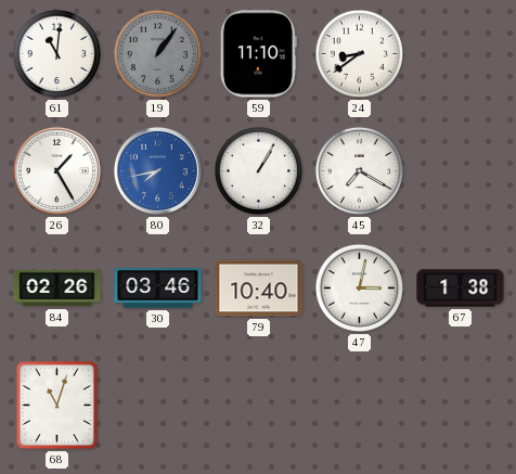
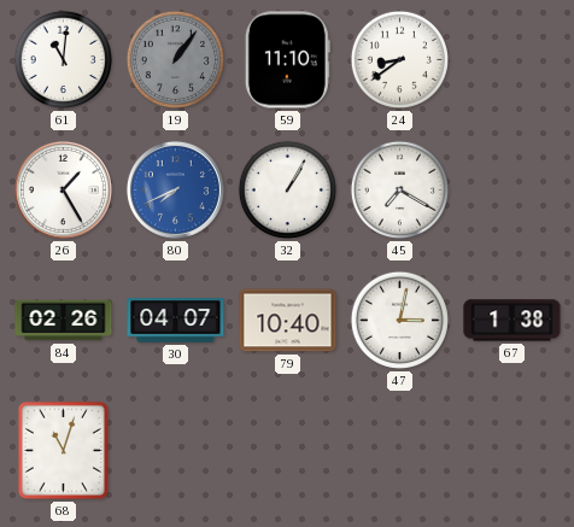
80: 7:43 -> 7:41 (175, 189)
30: 03:46 -> 04:07 (176, 321)
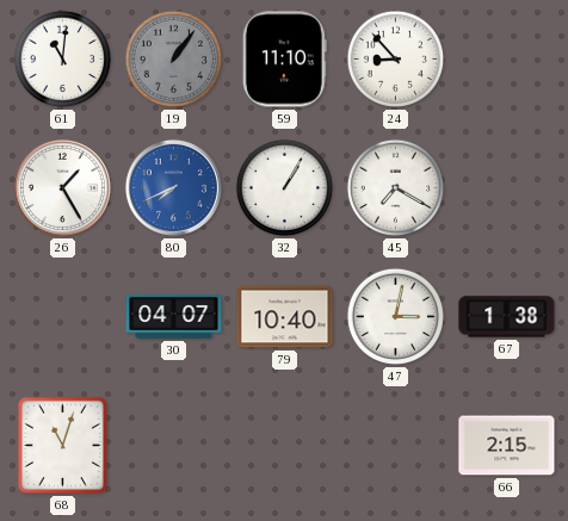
24: 8:39 -> 8:53 (395, 58)
84: 02:26 -> none (64, 321)
66: none -> 2:15 (507, 446)
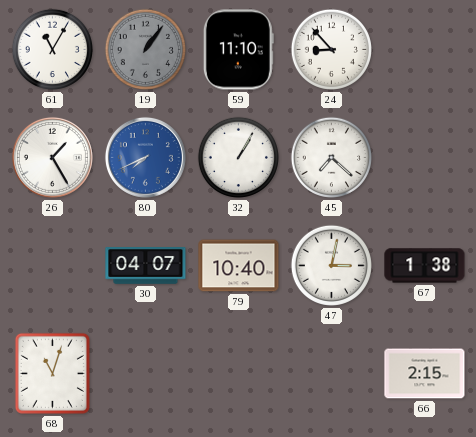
61: 11:01 -> 11:05 (52, 49)
45: 7:20 -> 7:22 (331, 157)
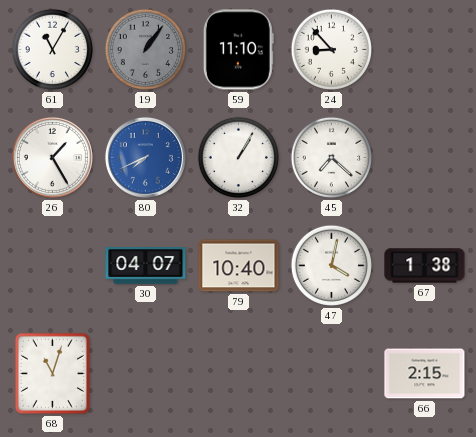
47: 3:02 -> 4:02 (331, 265)
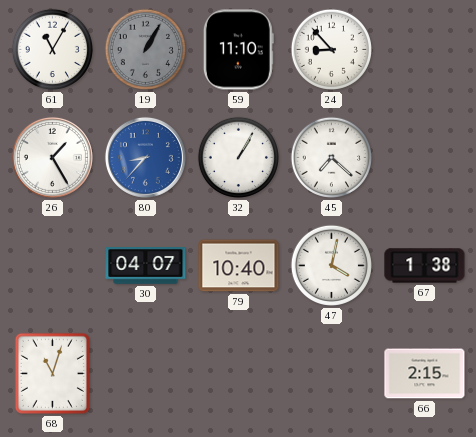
19: 1:06 -> 1:05 (145, 49)
80: 7:41 -> 8:37 (145, 157)
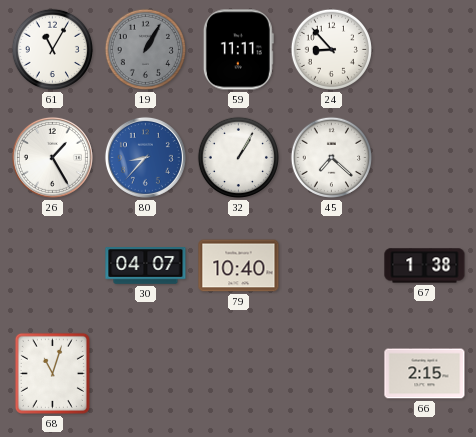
59: 11:10 -> 11:11 (238, 50)
47: 4:02 -> none (331, 265)
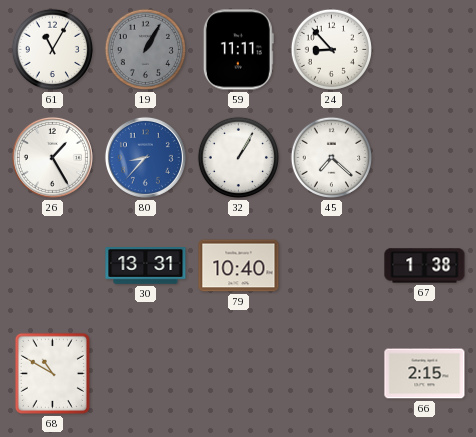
30: 04:07 -> 13:31 (146, 266)
68: 11:03 -> 10:50 (52, 373)
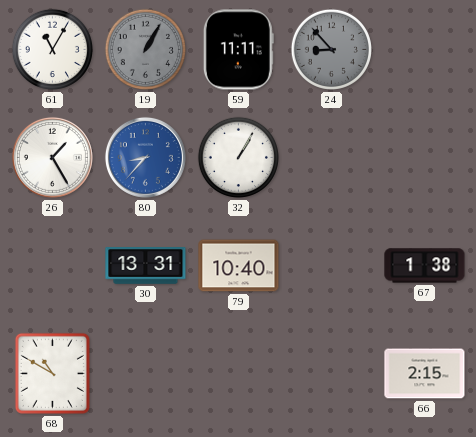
24 dial: white -> grey (331, 49)
45: 7:22 -> none (331, 157)
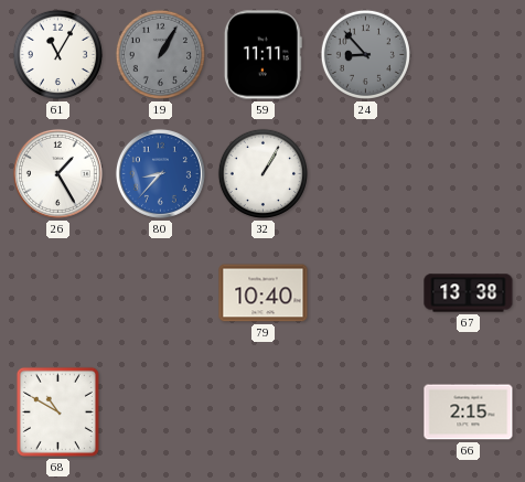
30: 13:31 -> none (146, 266)
67: 1:38 -> 13:38 (469, 293)
